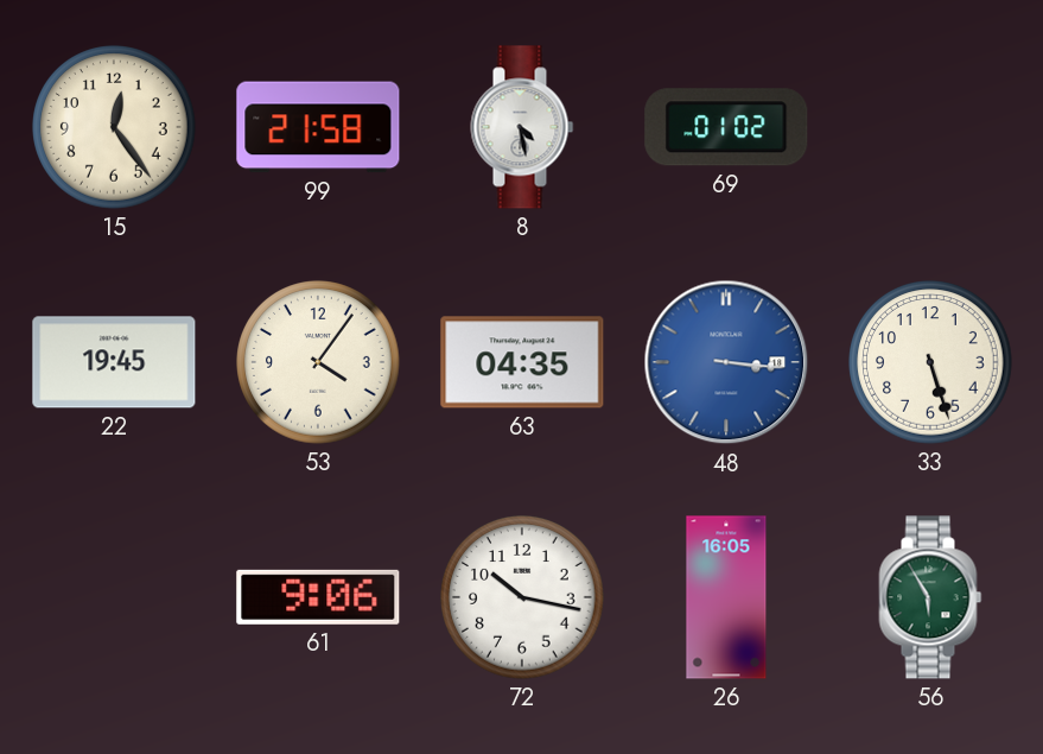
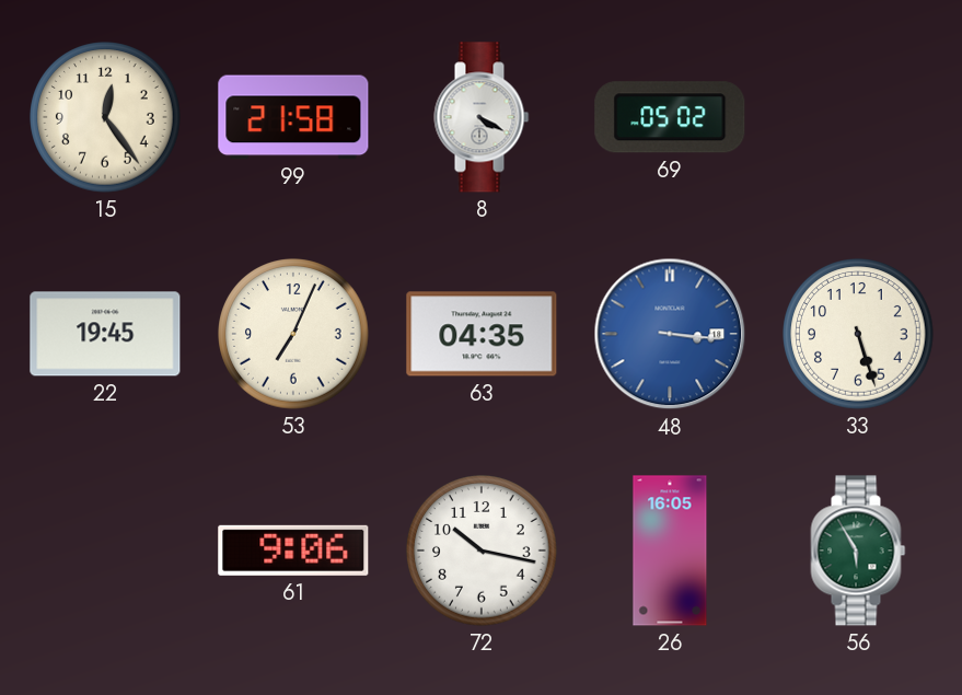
8: 4:28 -> 4:20 (482, 117)
69: 01:02 -> 05:02 (670, 117)
53: 4:06 -> 7:04 (293, 334)
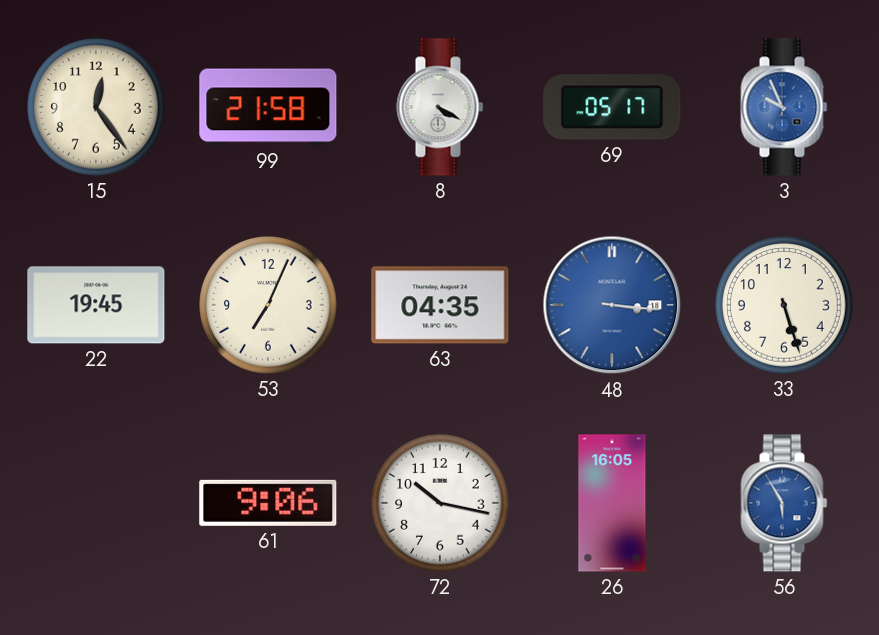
69: 05:02 -> 05:17 (612, 107)
3: none -> 9:56 (784, 107)
56 dial: green -> blue (784, 503)
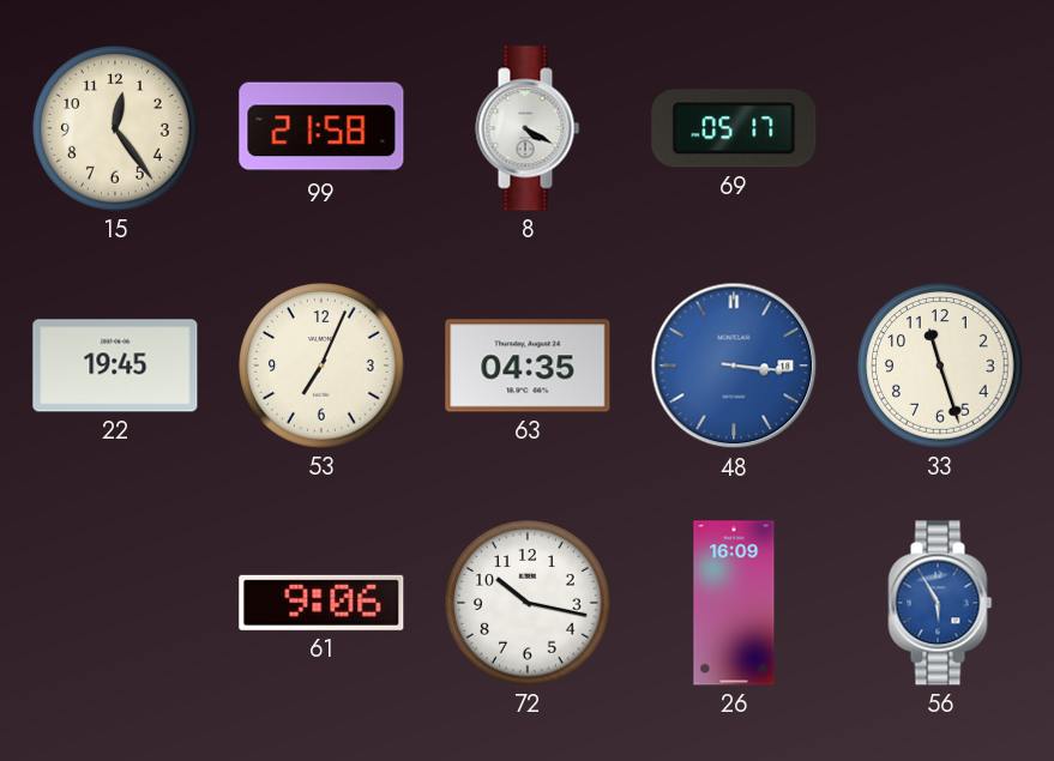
3: 9:56 -> none (784, 107)
33: 5:27 -> 11:27 (940, 366)
26: 16:05 -> 16:09 (734, 603)
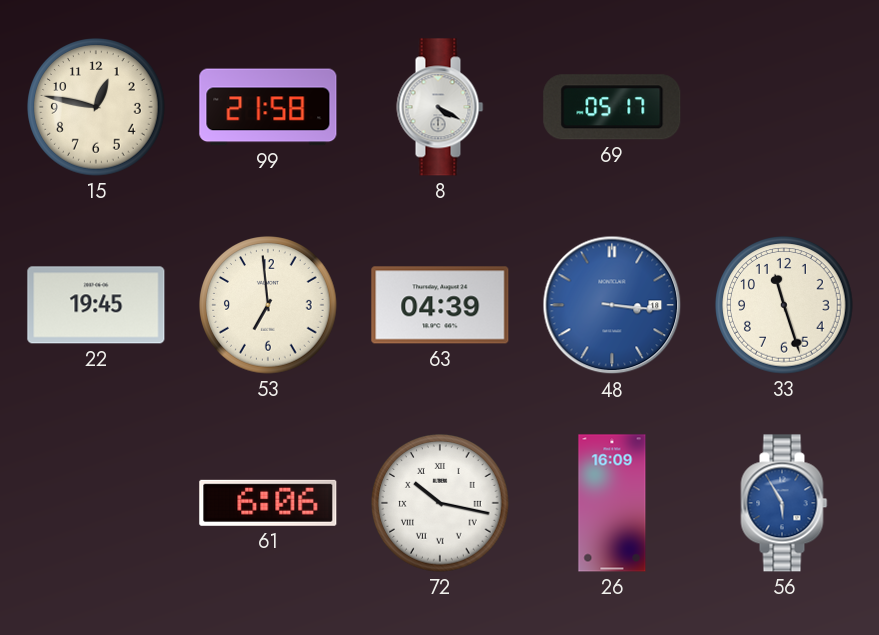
15: 12:24 -> 12:47 (96, 107)
53: 7:04 -> 6:59 (268, 305)
63: 04:35 -> 04:39 (440, 305)
61: 9:06 -> 6:06 (268, 503)
72 numerals: Arabic -> Roman (440, 503)
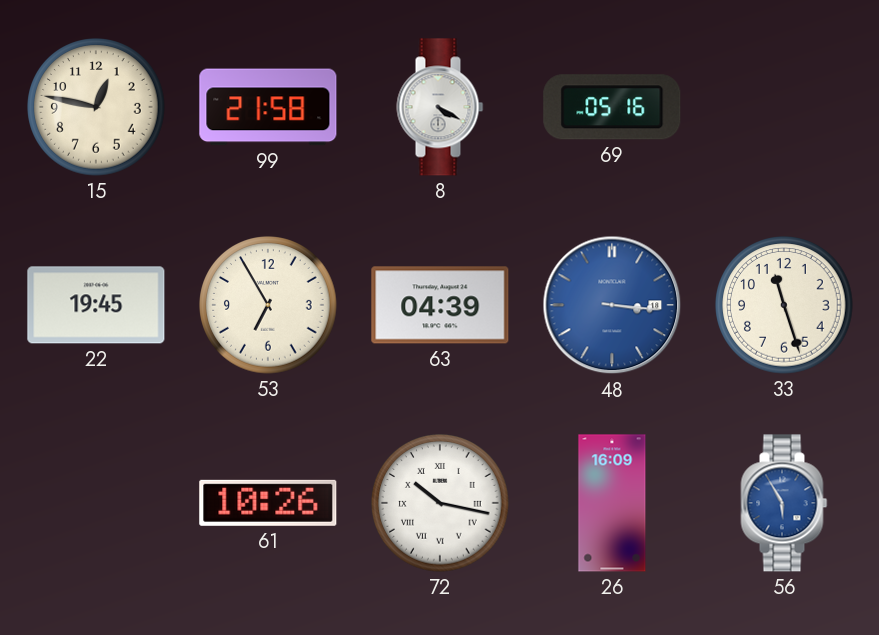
69: 05:17 -> 05:16 (612, 107)
53: 6:59 -> 6:55 (268, 305)
61: 6:06 -> 10:26 (268, 503)
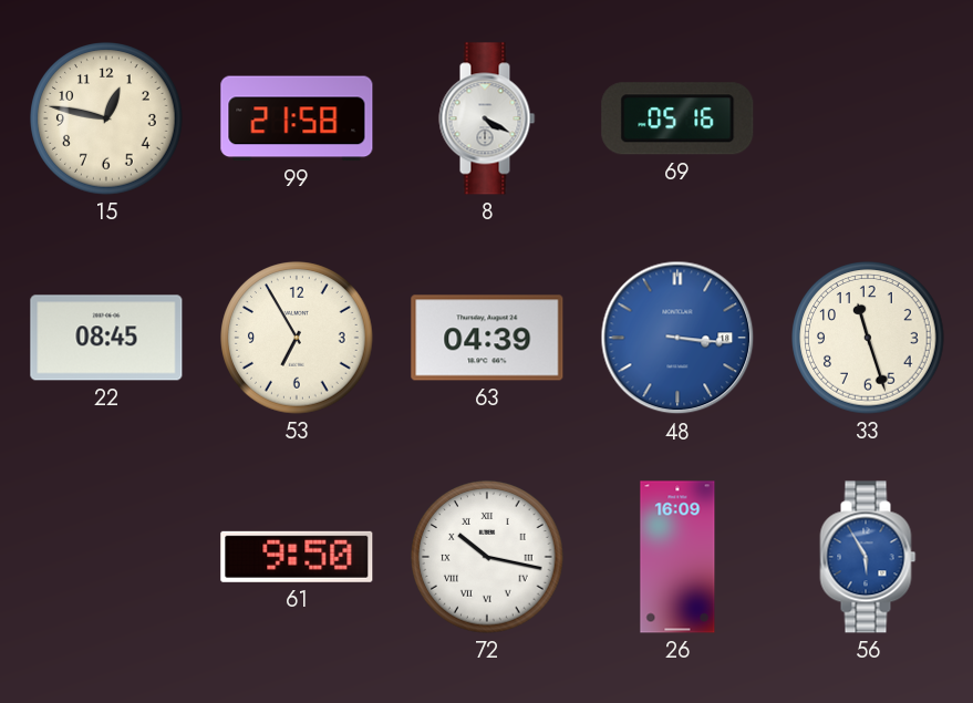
22: 19:45 -> 08:45 (106, 338)
61: 10:26 -> 9:50 (297, 557)
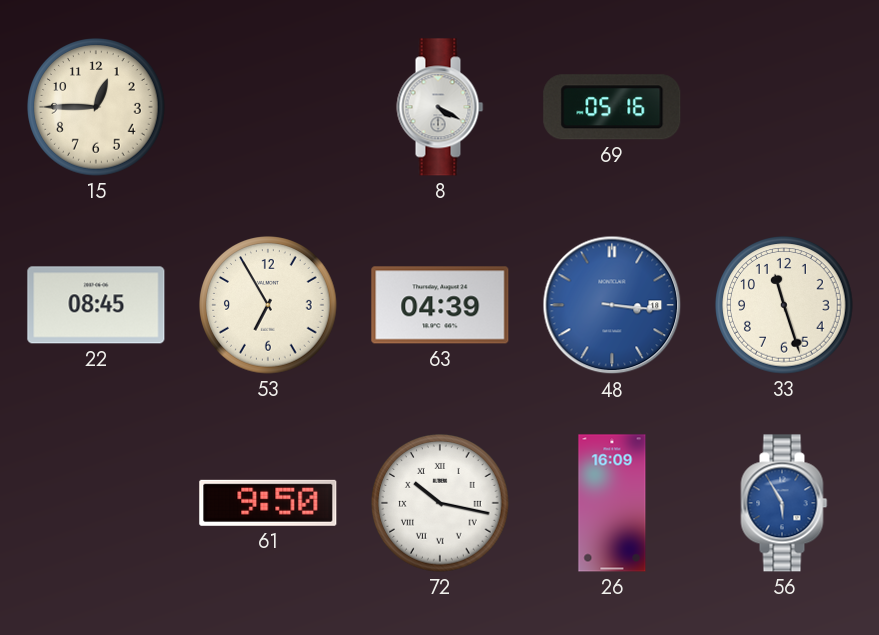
15: 12:47 -> 12:45 (96, 107)
99: 21:58 -> none (297, 118)
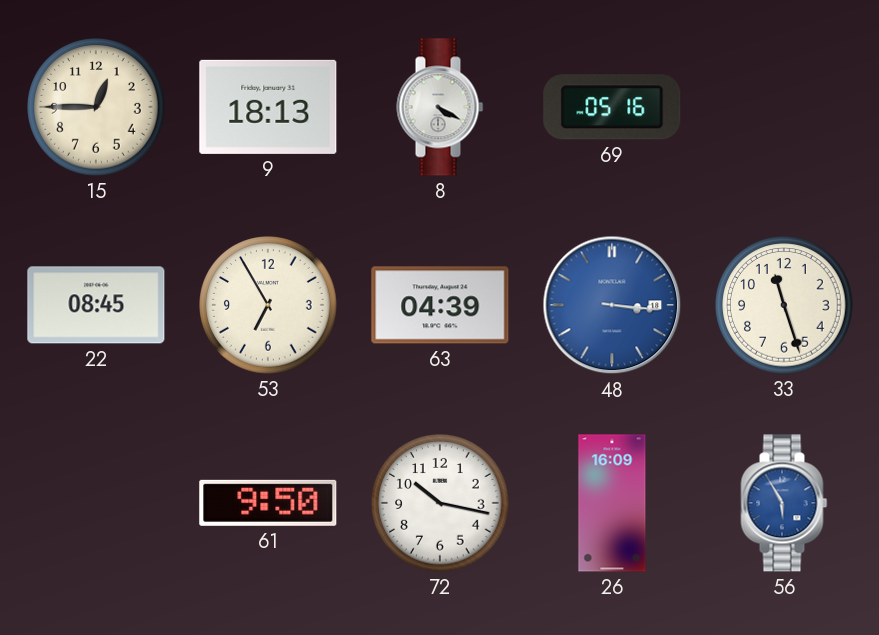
9: none -> 18:13 (268, 107)
72 numerals: Roman -> Arabic (440, 503)
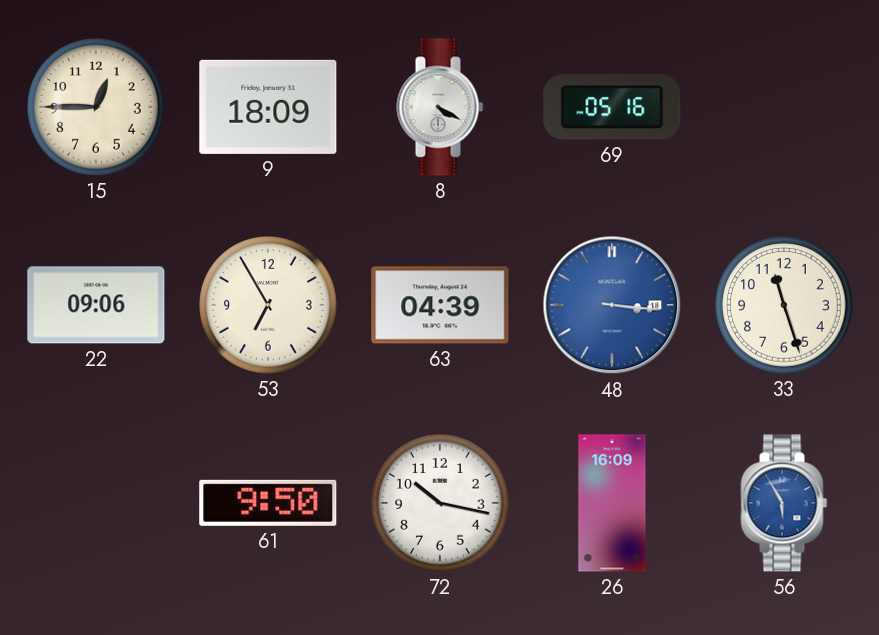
9: 18:13 -> 18:09 (268, 107)
22: 08:45 -> 09:06 (96, 305)
